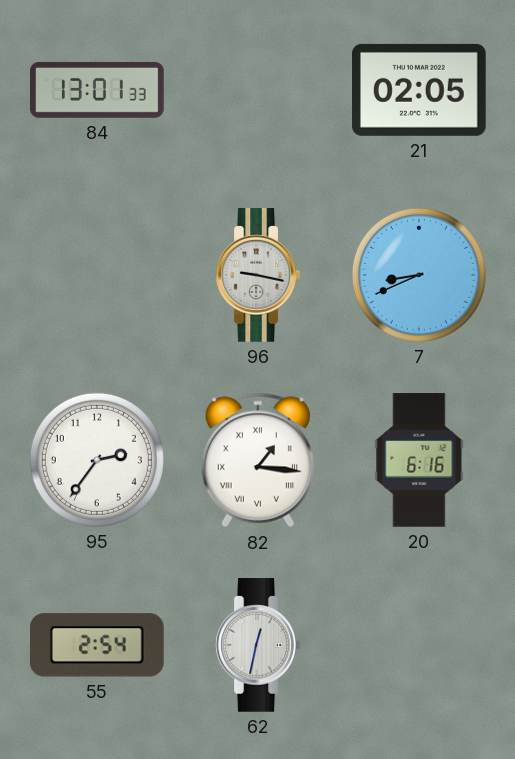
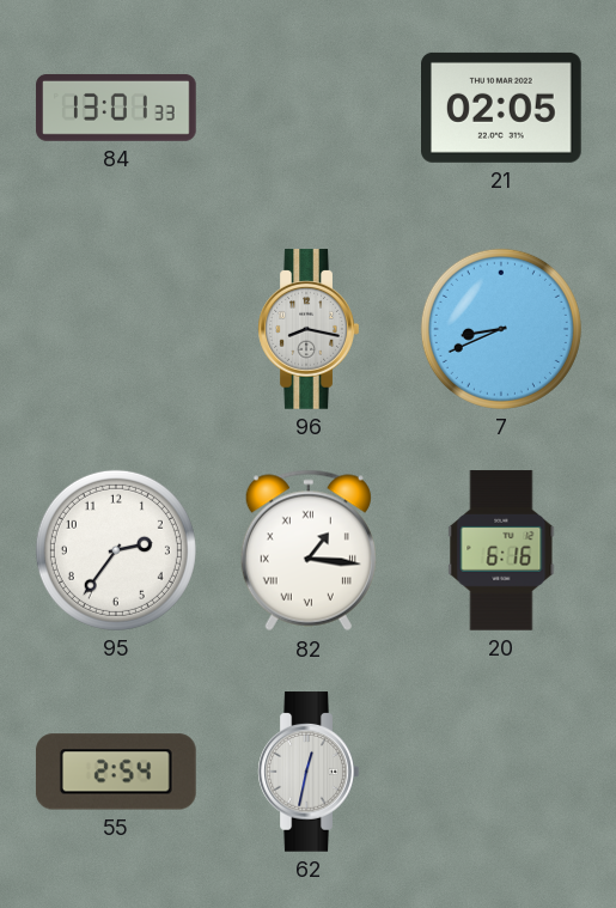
96: 9:17 -> 8:17 (309, 329)
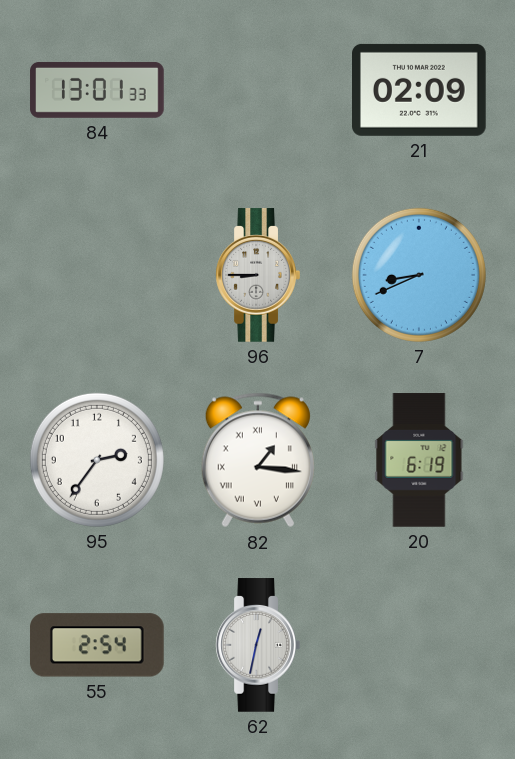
21: 02:05 -> 02:09 (420, 90)
96: 8:17 -> 8:45 (258, 275)
20: 6:16 -> 6:19 (419, 460)
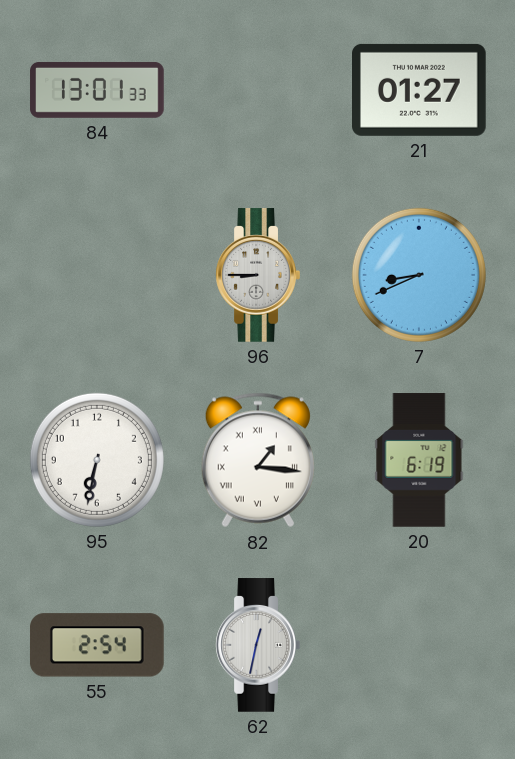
21: 02:09 -> 01:27 (420, 90)
95: 2:36 -> 6:32 (97, 460)
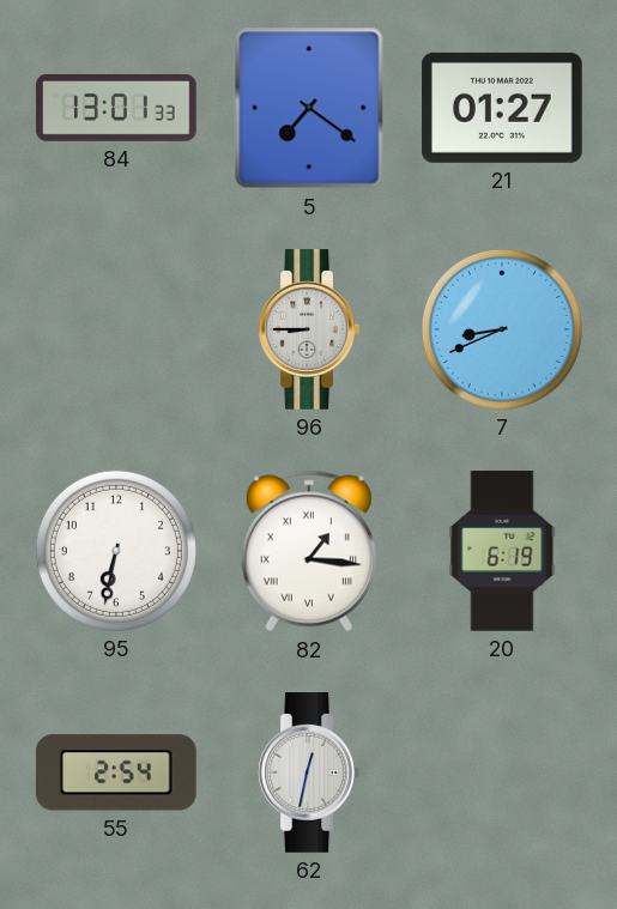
5: none -> 7:21 (309, 108)
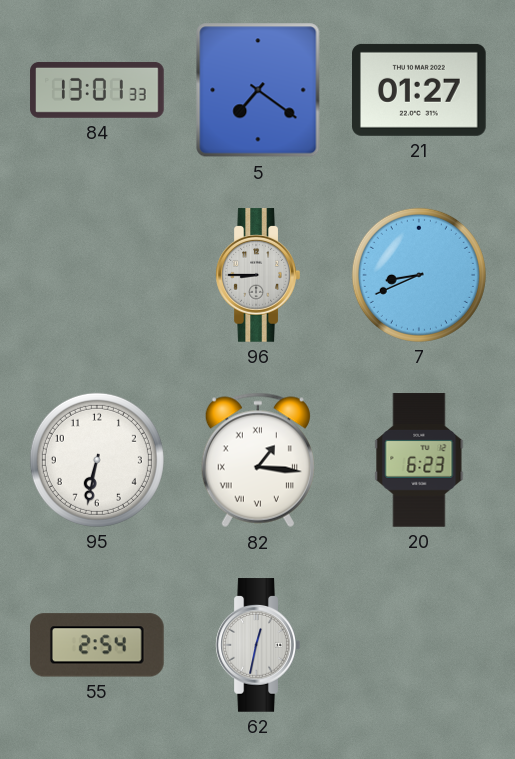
20: 6:19 -> 6:23 (419, 460)
